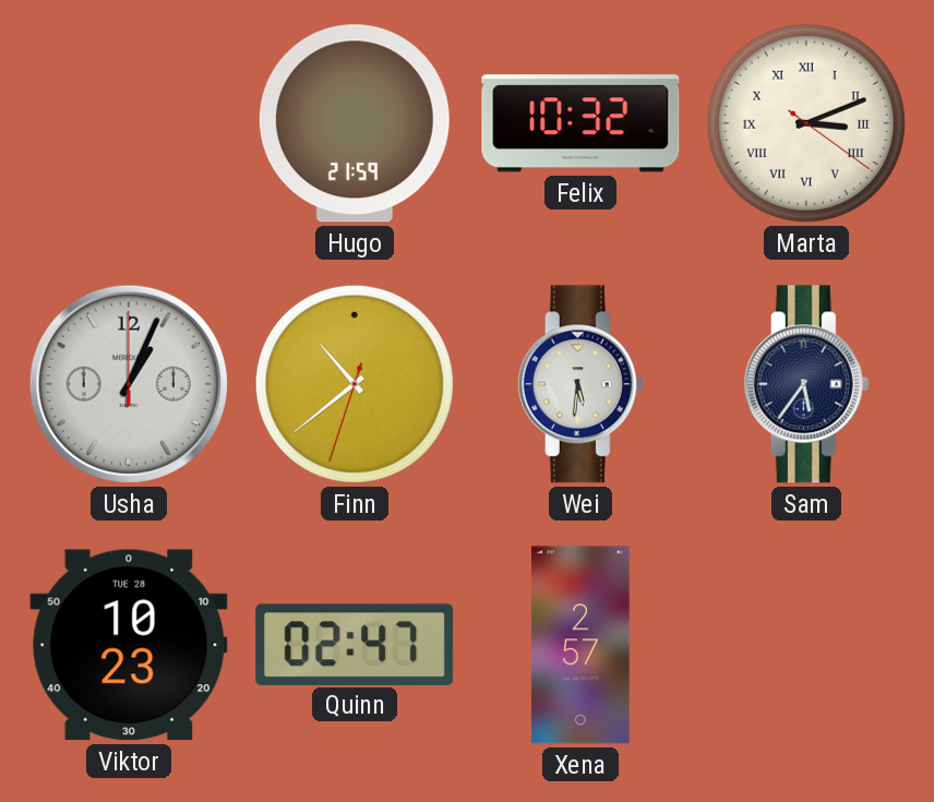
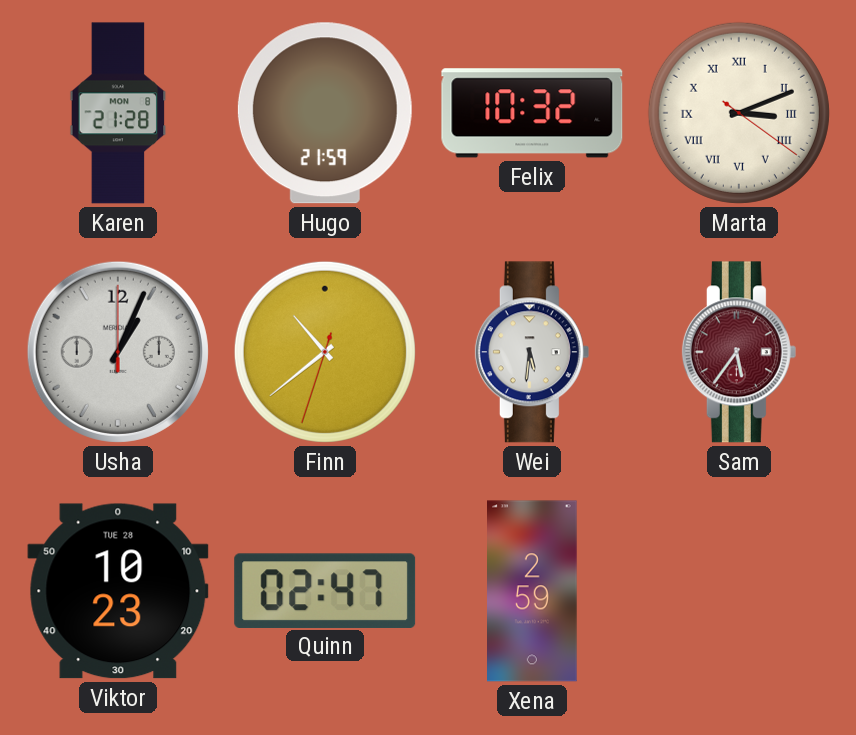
Karen: none -> 21:28 (118, 113)
Sam dial: navy -> burgundy (739, 352)
Xena: 2:57 -> 2:59 (533, 591)
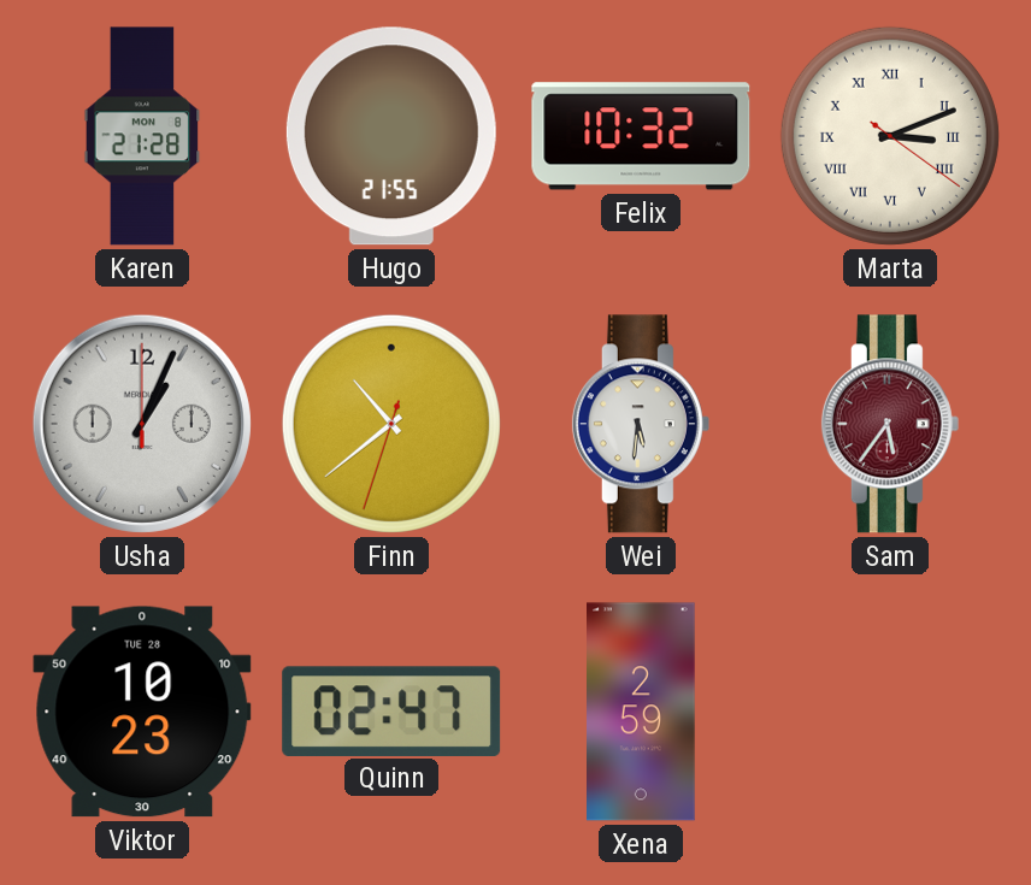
Hugo: 21:59 -> 21:55 (391, 136)
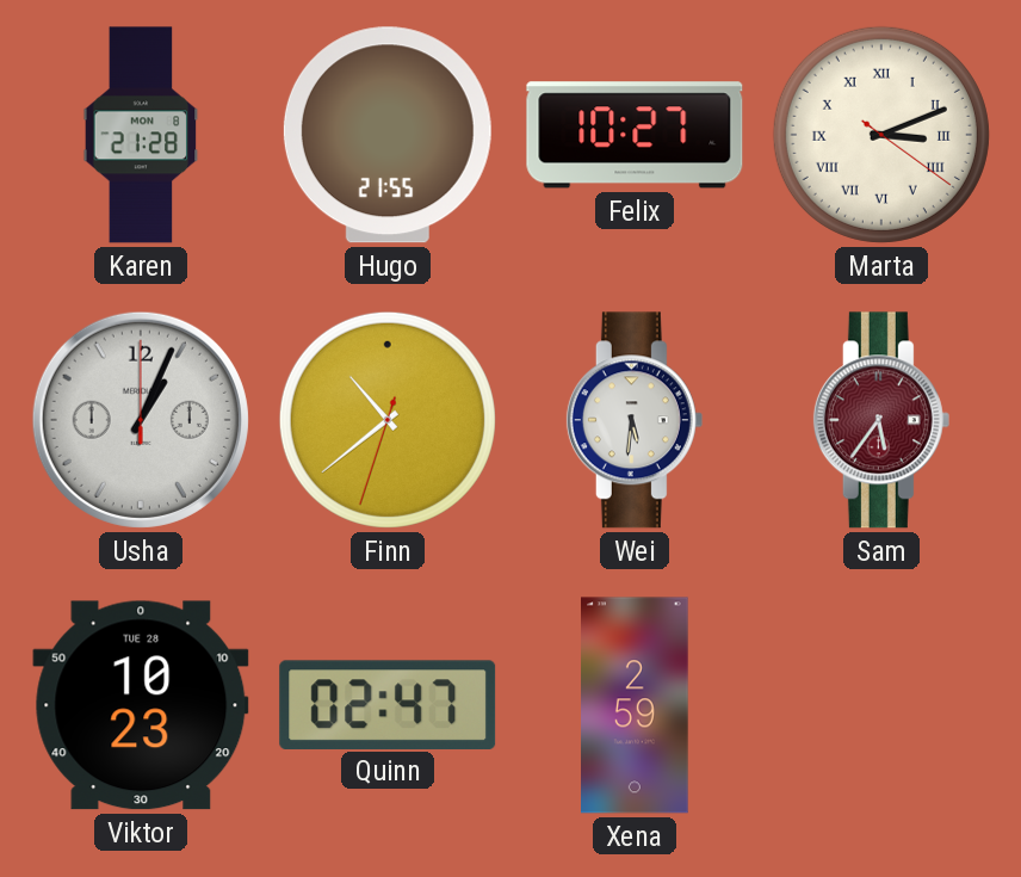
Felix: 10:32 -> 10:27 (635, 135)
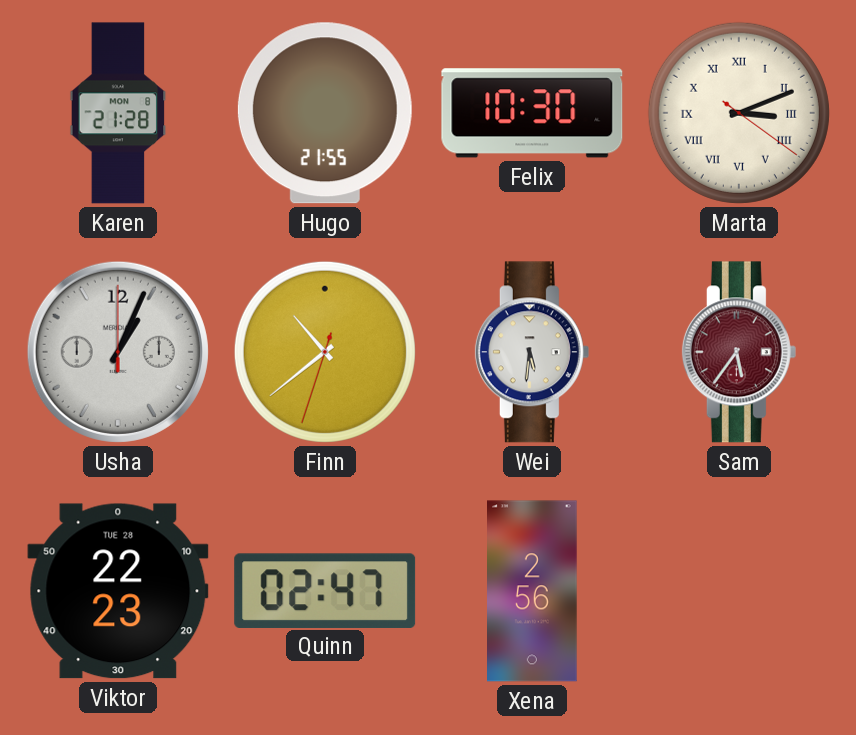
Felix: 10:27 -> 10:30 (532, 113)
Viktor: 10:23 -> 22:23 (118, 591)
Xena: 2:59 -> 2:56 (533, 591)
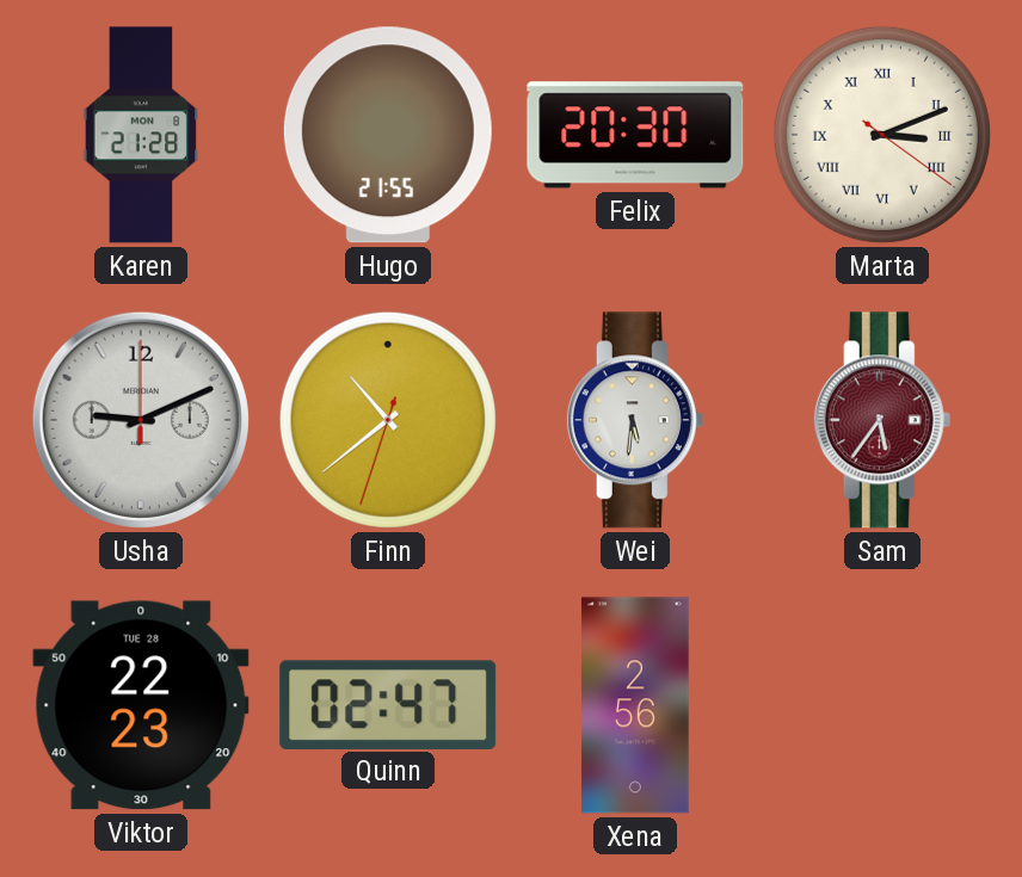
Felix: 10:30 -> 20:30 (635, 135)
Usha: 1:04 -> 9:11 (141, 420)
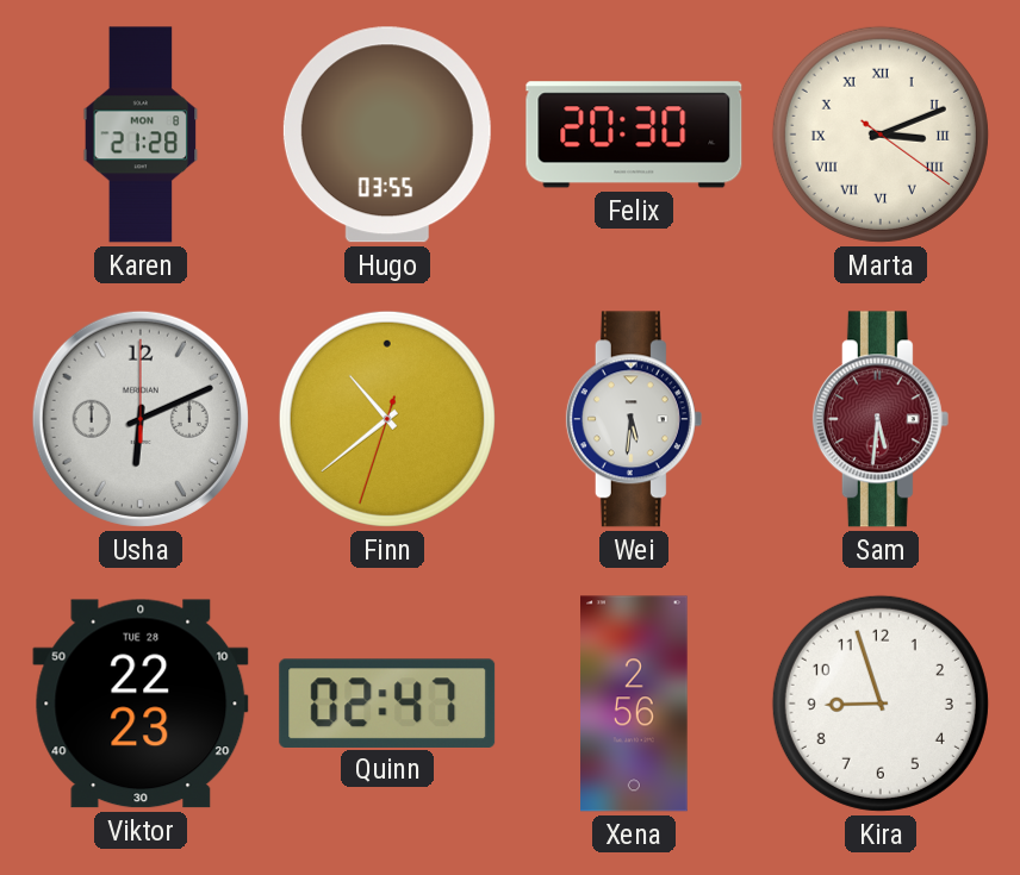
Hugo: 21:55 -> 03:55 (387, 135)
Usha: 9:11 -> 6:11 (141, 419)
Sam: 5:36 -> 5:31 (881, 419)
Kira: none -> 8:57 (881, 704)
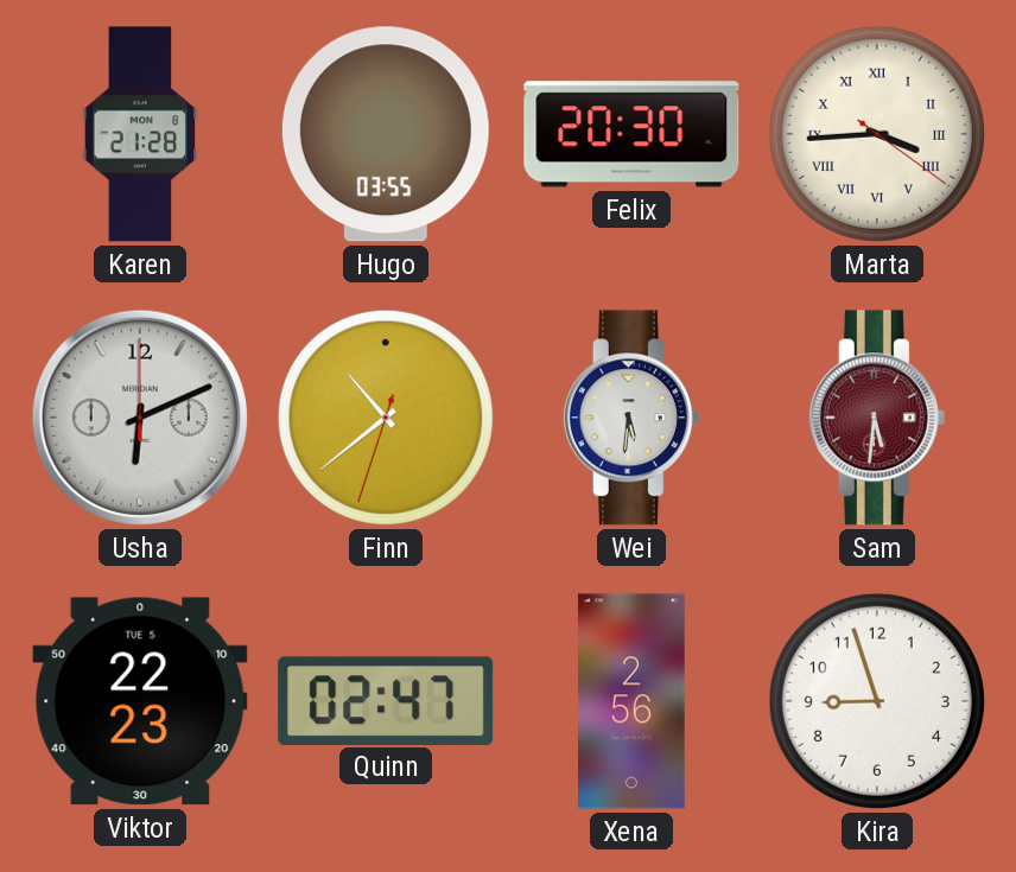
Marta: 3:11 -> 3:44 (877, 134)
Viktor date: TUE 28 -> TUE 5 (140, 701)
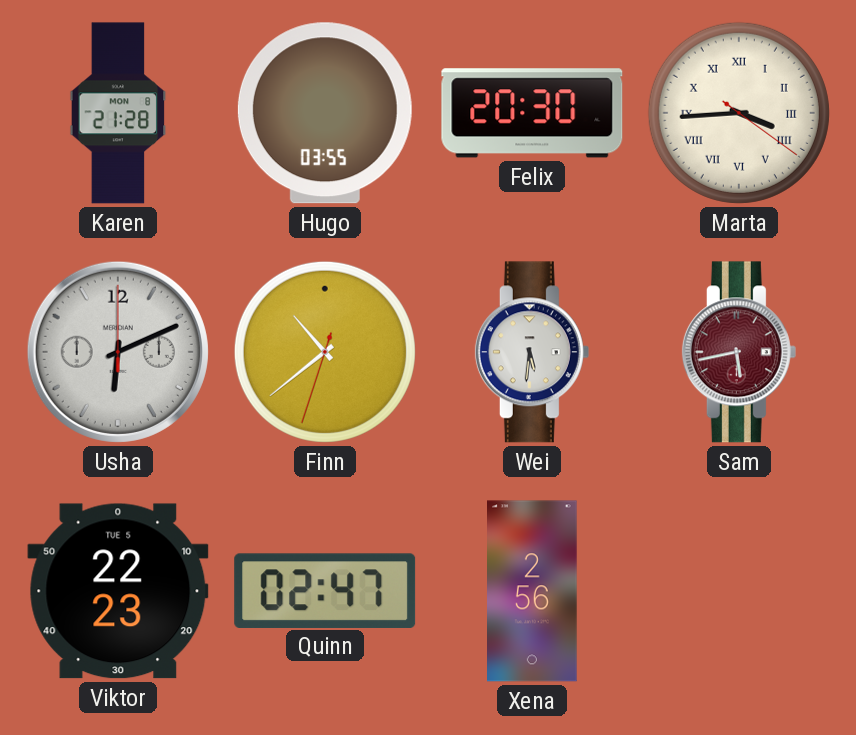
Sam: 5:31 -> 5:43 (739, 352)
Kira: 8:57 -> none (877, 701)
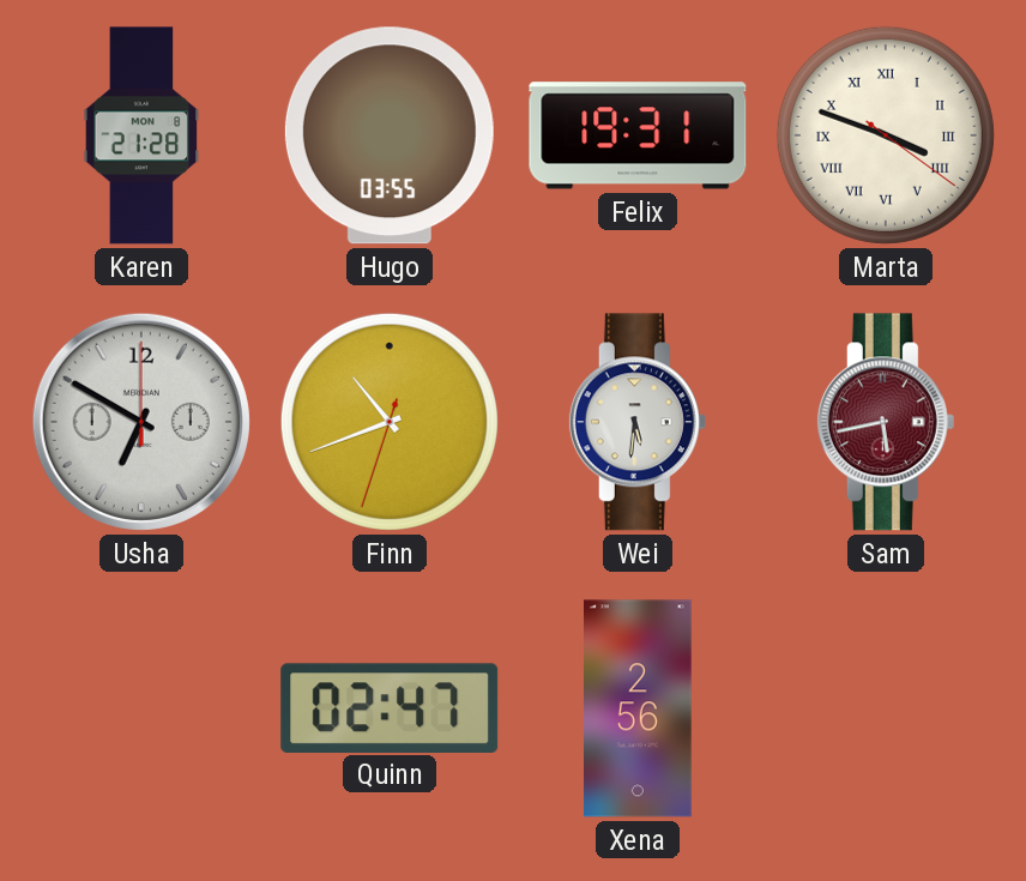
Felix: 20:30 -> 19:31 (638, 135)
Marta: 3:44 -> 3:48 (886, 135)
Usha: 6:11 -> 6:50 (141, 422)
Finn: 10:38 -> 10:41 (390, 422)
Viktor: 22:23 -> none (118, 591)
